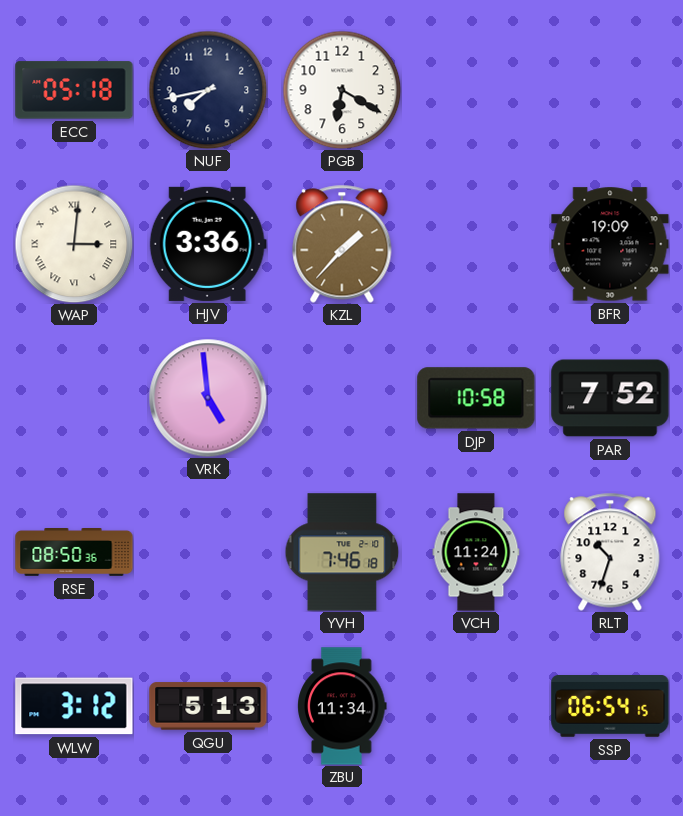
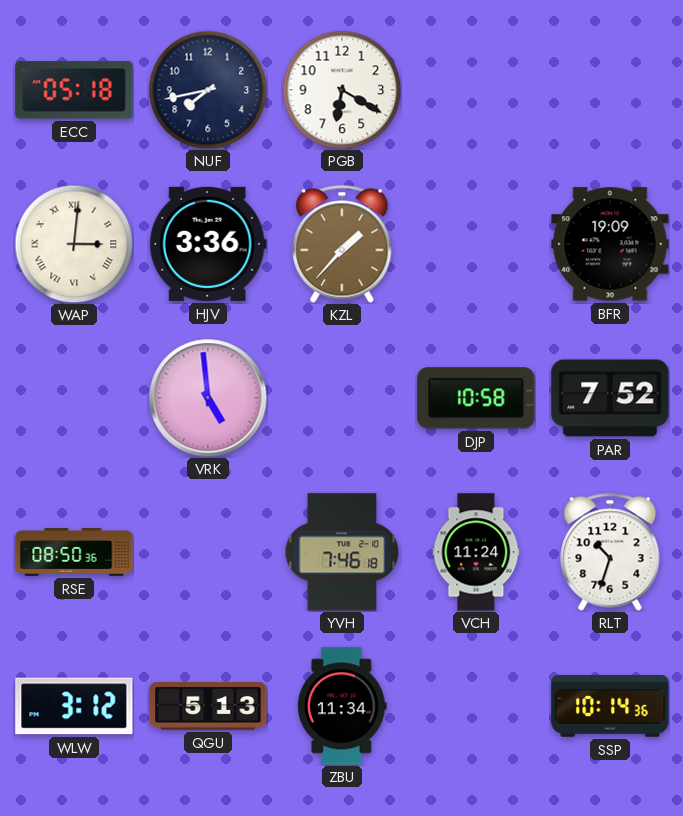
SSP: 06:54 -> 10:14 (610, 707)
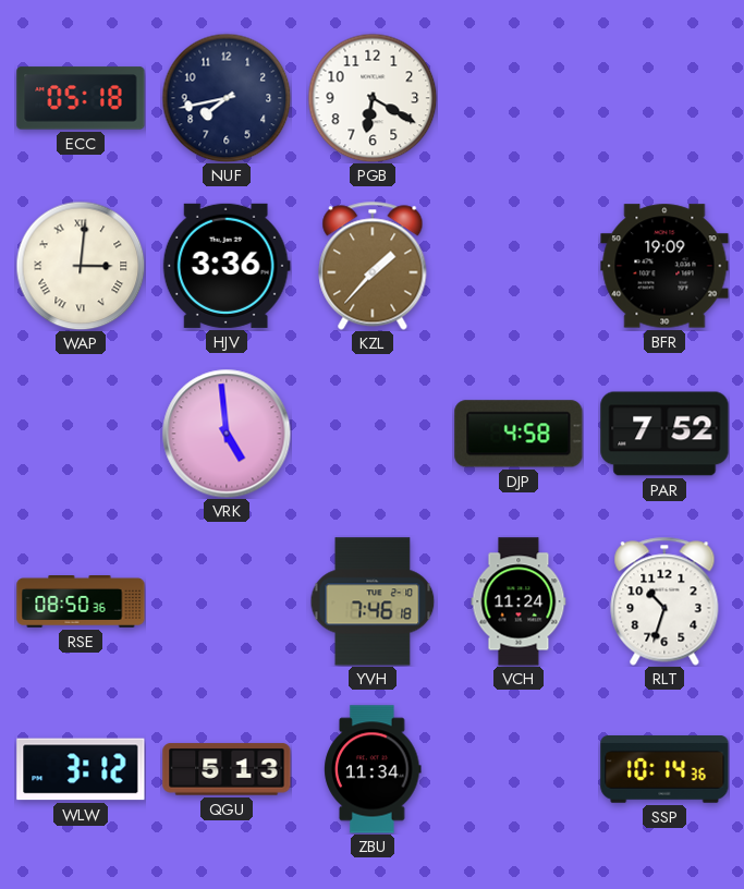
DJP: 10:58 -> 4:58 (519, 434)
